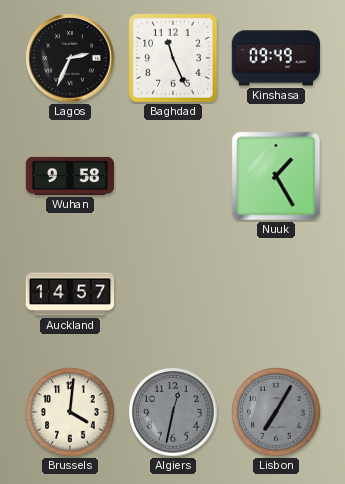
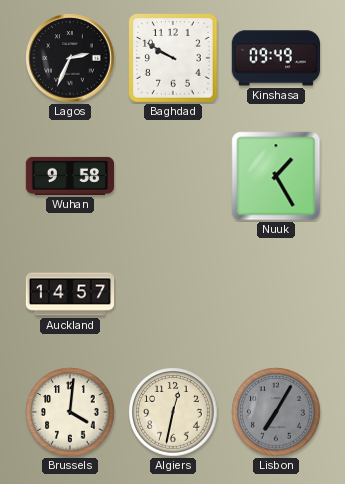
Baghdad: 11:26 -> 9:50 (173, 58)
Algiers dial: grey -> cream (173, 412)
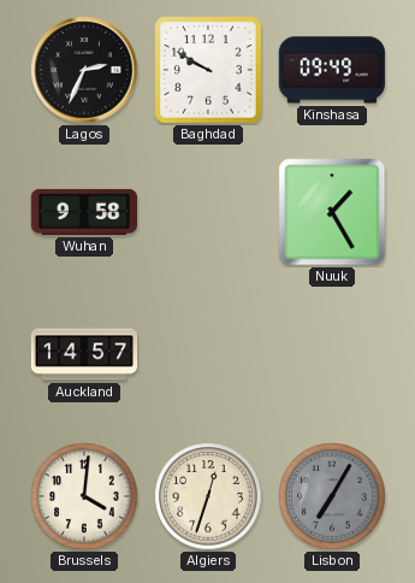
Algiers: 12:32 -> 12:33 (208, 496)
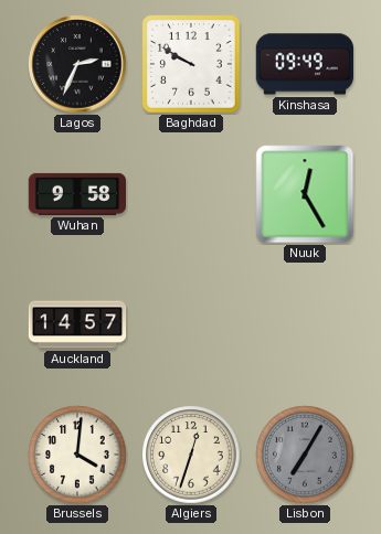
Nuuk: 1:25 -> 12:25 (305, 194)
